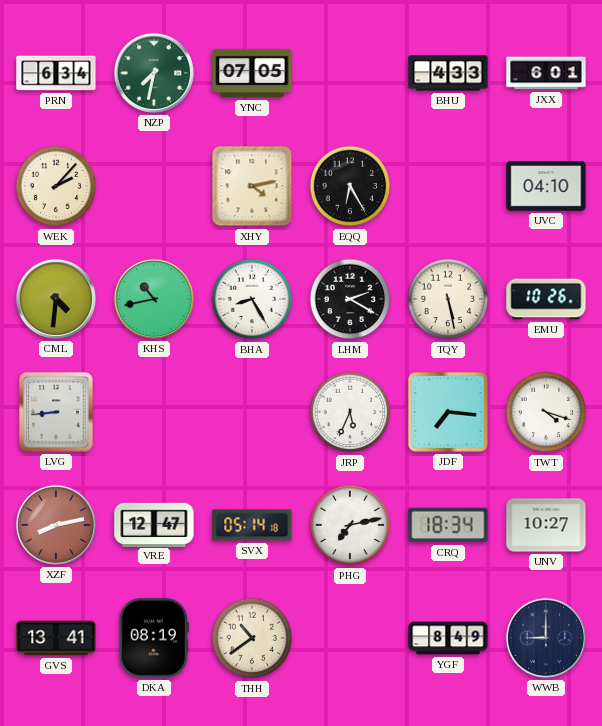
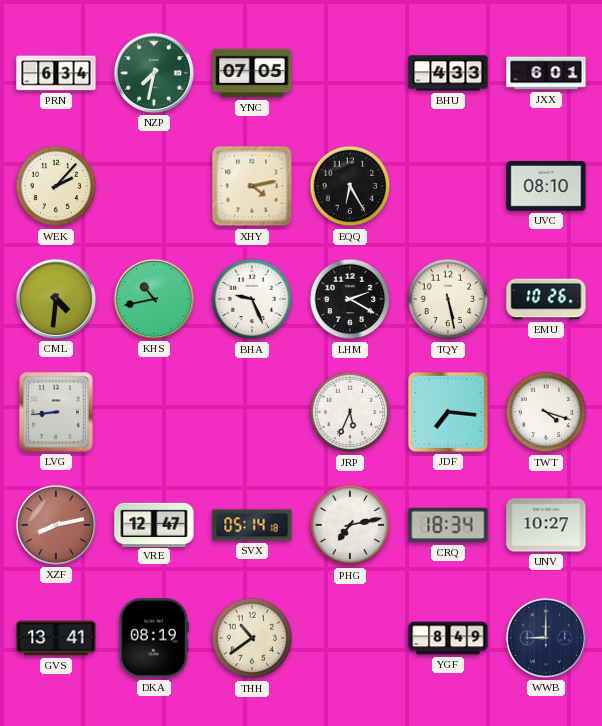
UVC: 04:10 -> 08:10 (546, 187)
BHA: 8:25 -> 9:26 (252, 299)
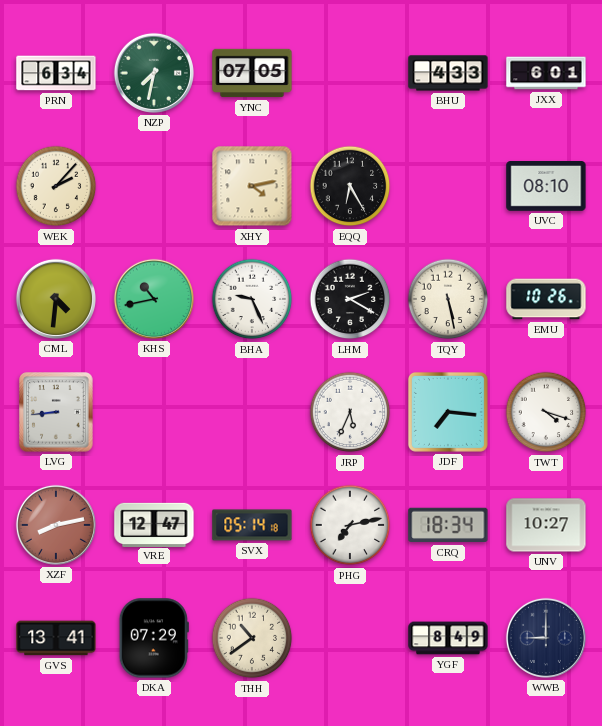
DKA: 08:19 -> 07:29 (154, 638)
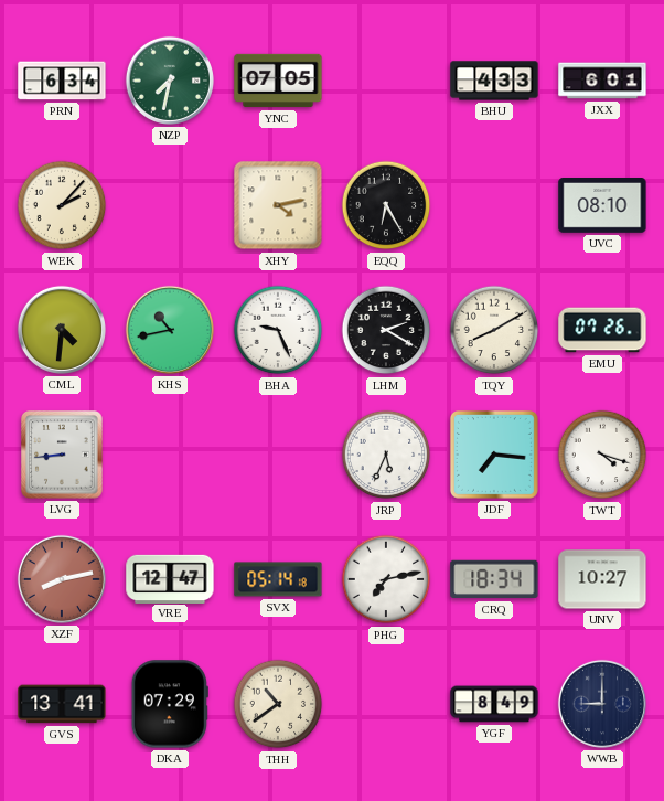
TQY: 5:28 -> 8:10 (494, 330)
EMU: 10:26 -> 07:26 (602, 330)
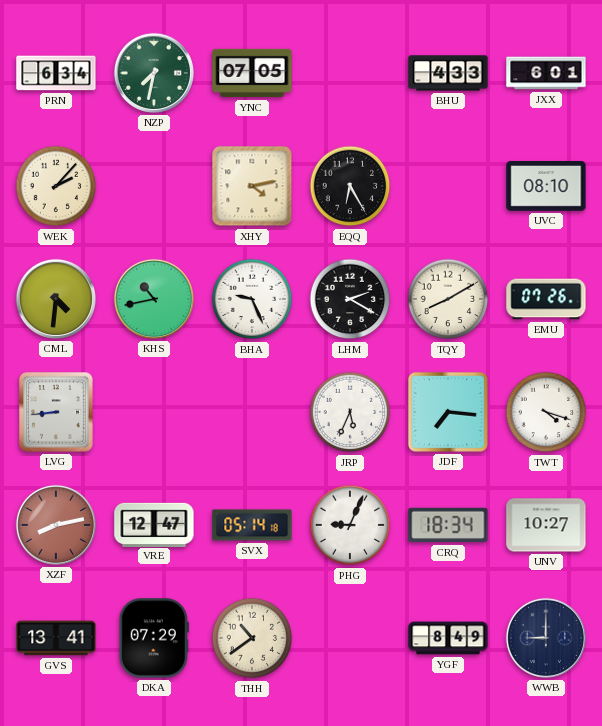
PHG: 7:13 -> 9:04 (350, 525)
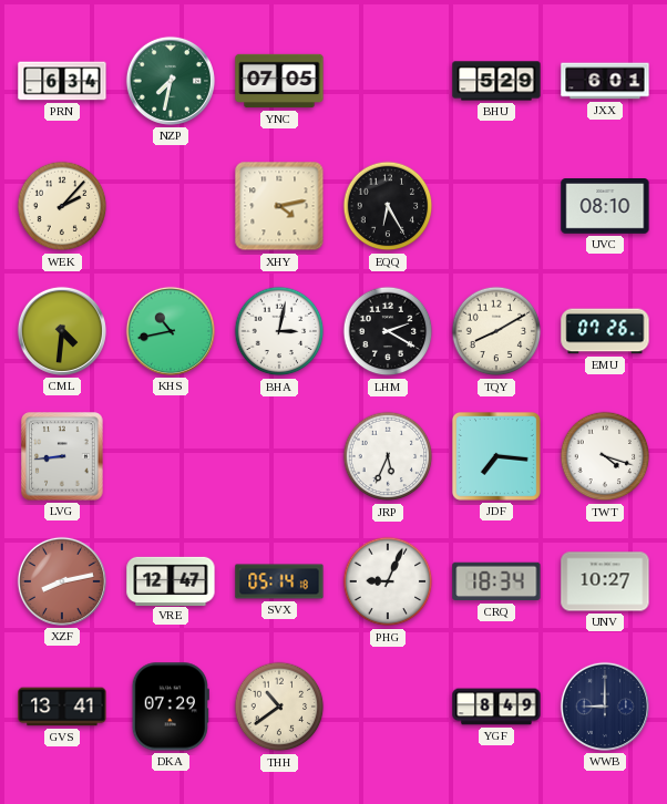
BHU: 4:33 -> 5:29 (496, 81)
BHA: 9:26 -> 3:02 (279, 331)
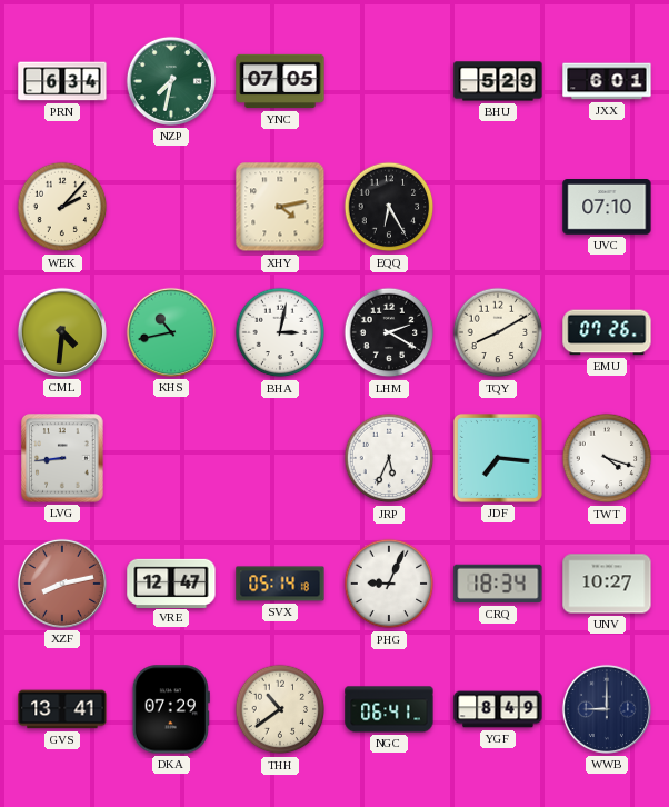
UVC: 08:10 -> 07:10 (607, 208)
NGC: none -> 06:41 (389, 709)
